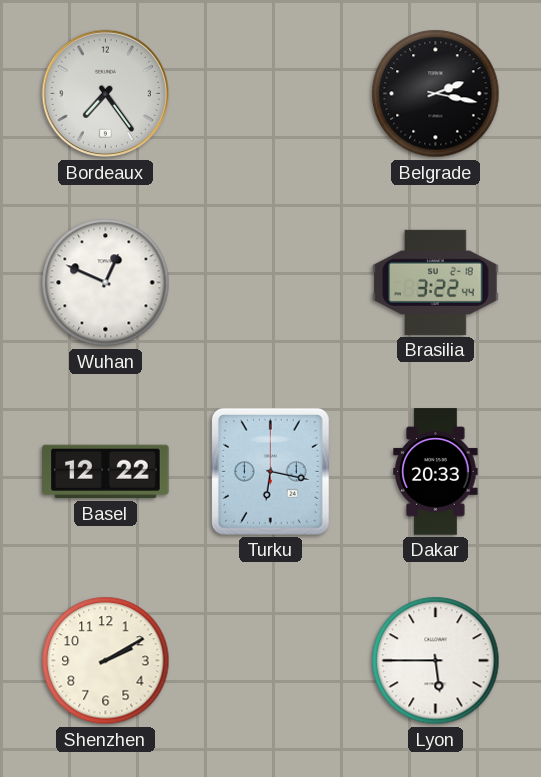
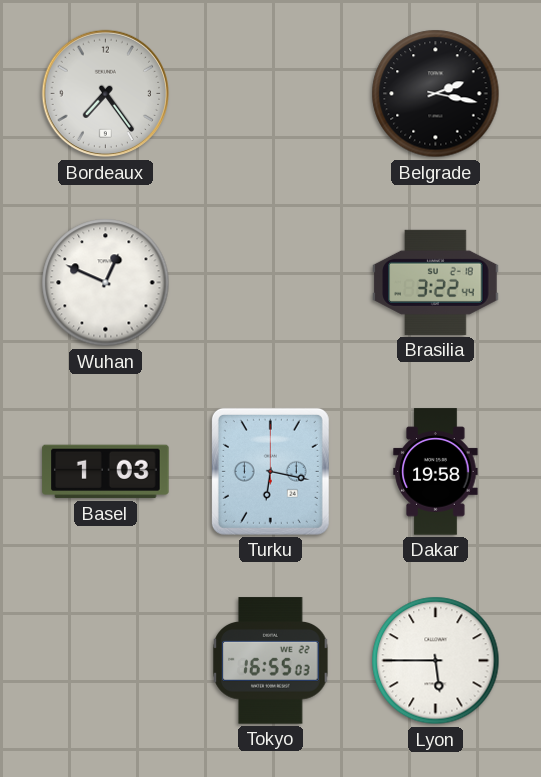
Basel: 12:22 -> 1:03 (106, 472)
Dakar: 20:33 -> 19:58 (436, 472)
Shenzhen: 2:10 -> none (106, 661)
Tokyo: none -> 16:55 (271, 661)
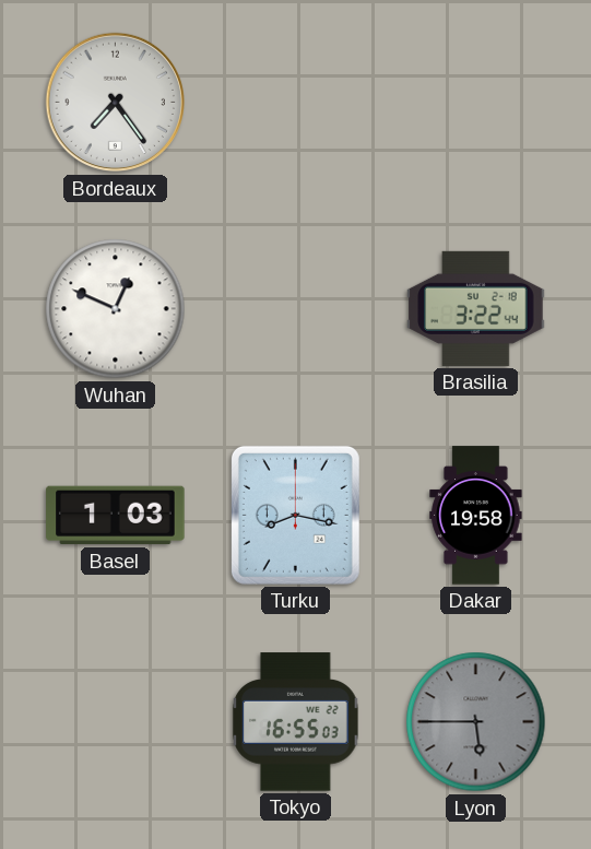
Belgrade: 2:17 -> none (436, 94)
Turku: 6:17 -> 8:17 (295, 515)
Lyon dial: white -> grey (476, 722)
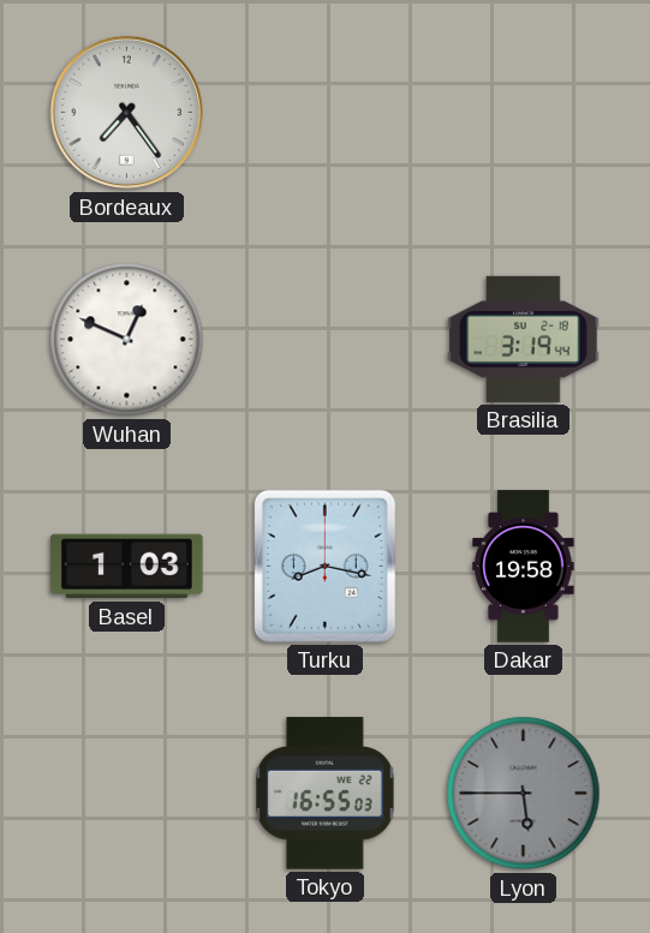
Brasilia: 3:22 -> 3:19 (524, 339)
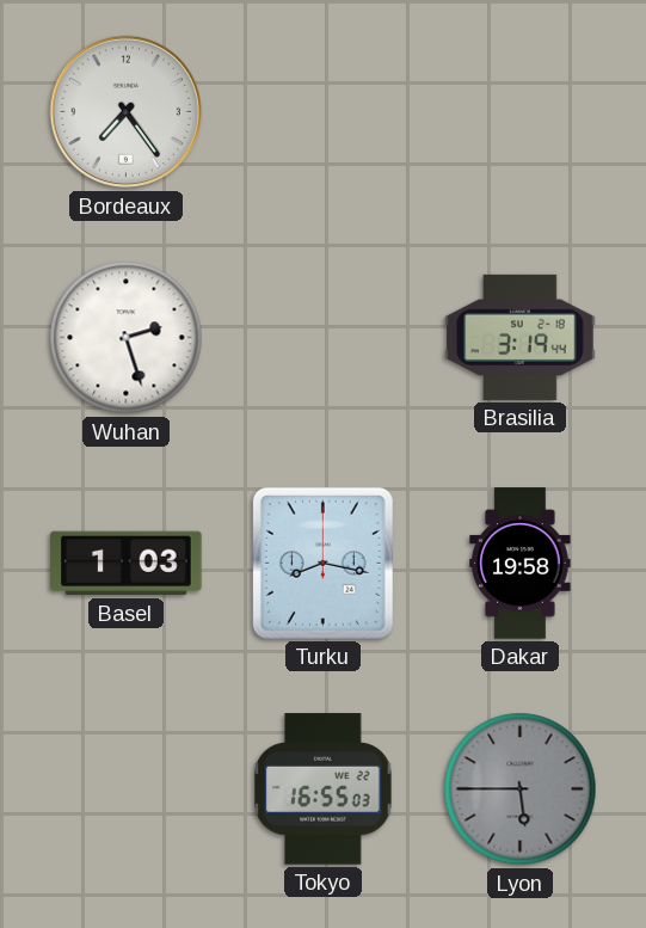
Wuhan: 12:49 -> 2:27 (127, 338)
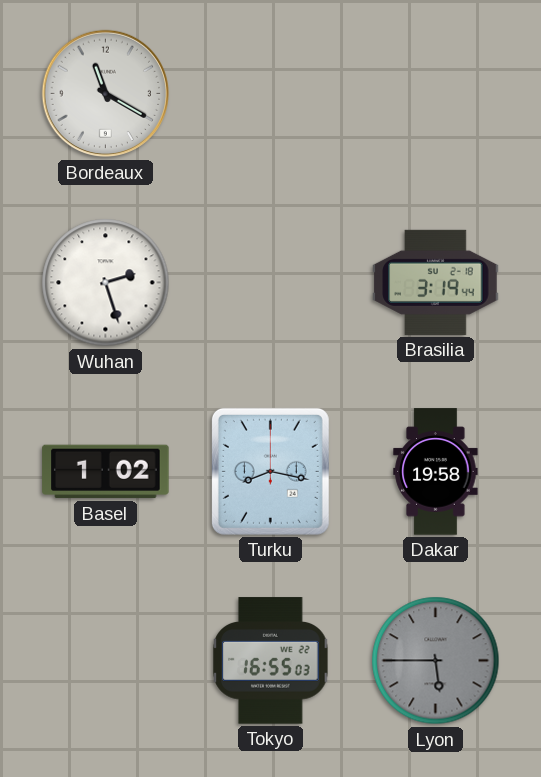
Bordeaux: 7:24 -> 11:20 (106, 94)
Basel: 1:03 -> 1:02 (106, 472)
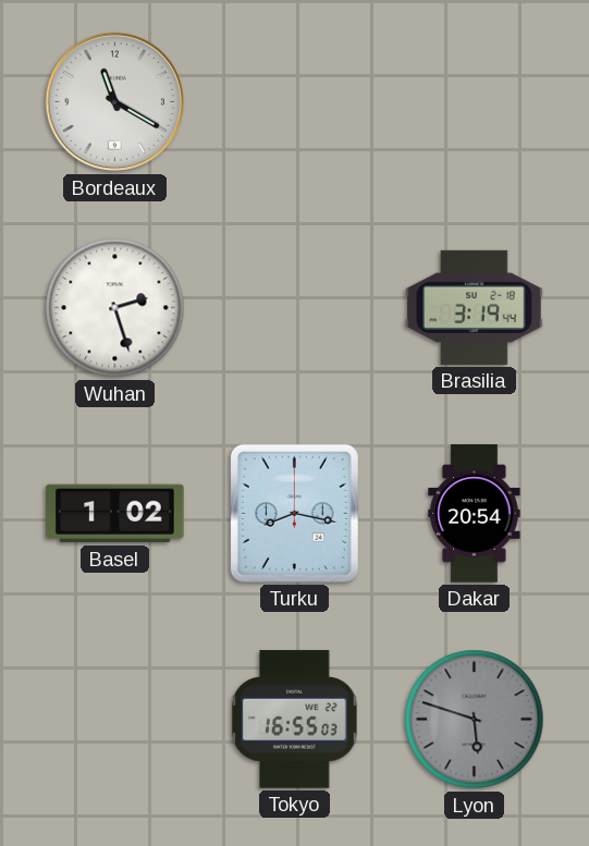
Dakar: 19:58 -> 20:54 (475, 514)
Lyon: 5:45 -> 5:48 (475, 720)
